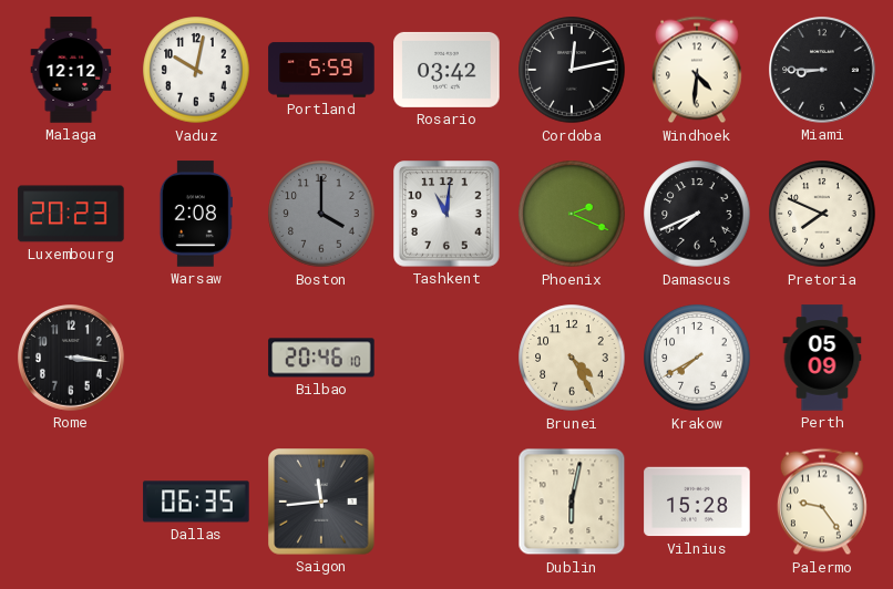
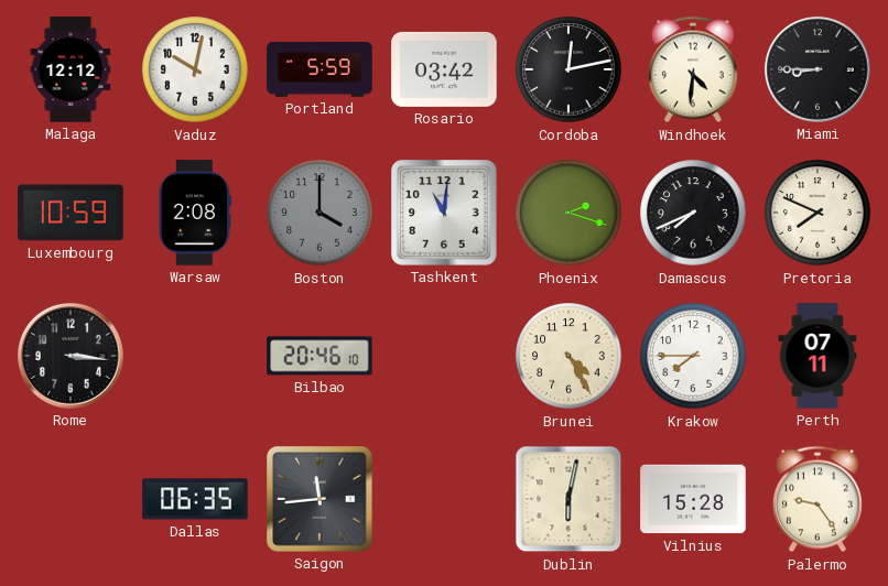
Luxembourg: 20:23 -> 10:59 (71, 213)
Phoenix: 2:19 -> 2:18 (568, 213)
Krakow: 7:40 -> 7:45 (693, 356)
Perth: 05:09 -> 07:11 (817, 356)
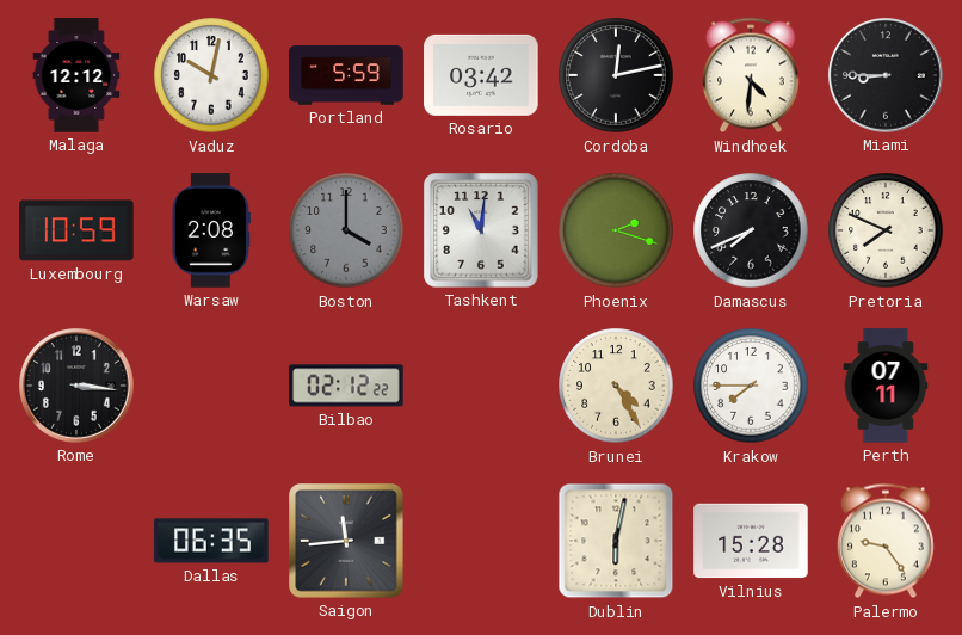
Bilbao: 20:46 -> 02:12 (346, 386)
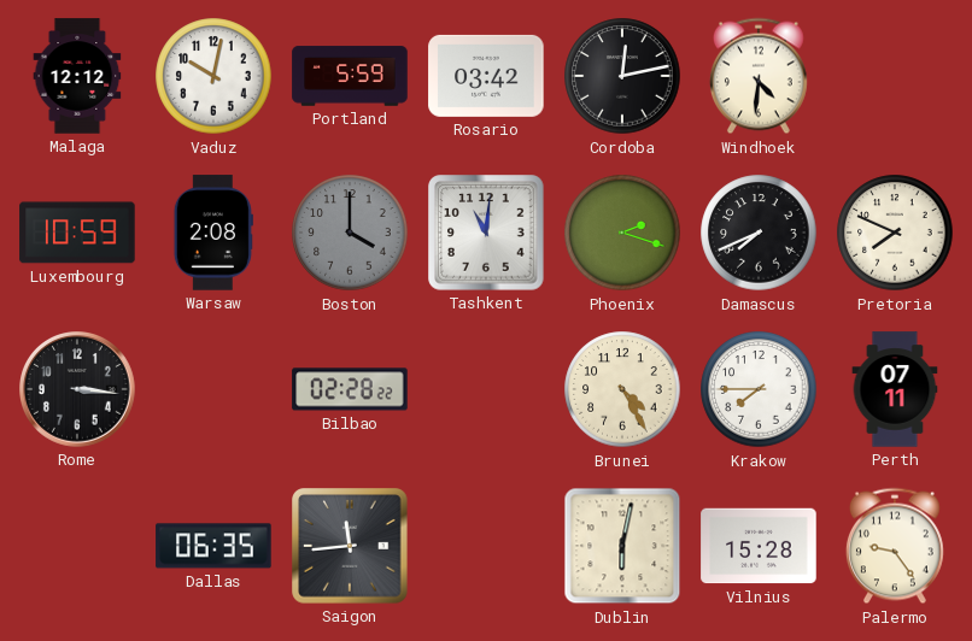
Miami: 8:45 -> none (886, 75)
Bilbao: 02:12 -> 02:28 (350, 389)
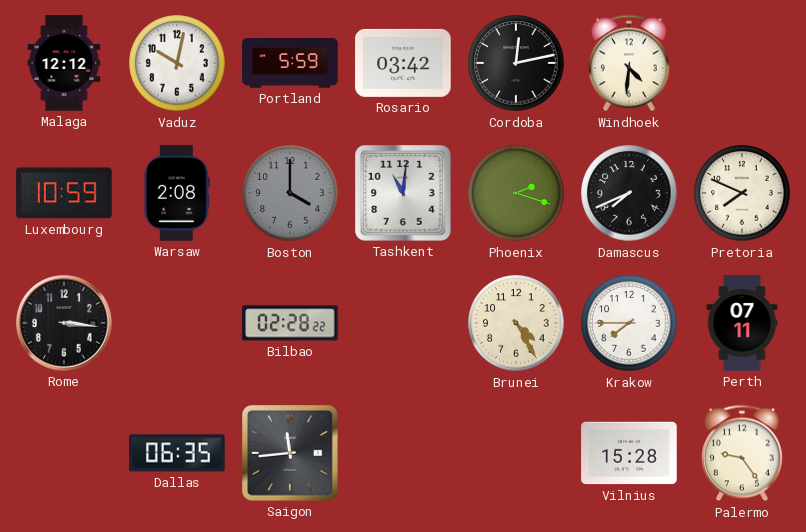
Dublin: 6:02 -> none (622, 546)
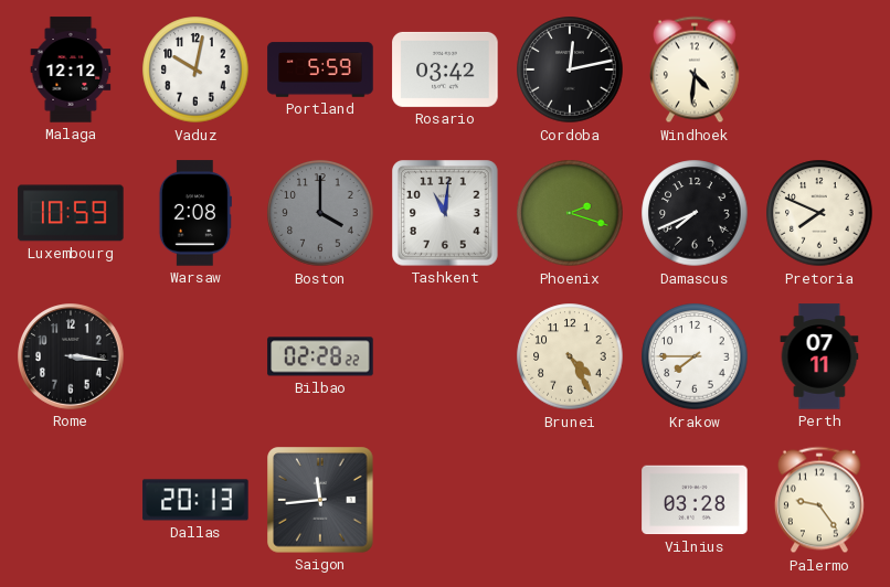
Dallas: 06:35 -> 20:13 (195, 500)
Vilnius: 15:28 -> 03:28 (695, 500)
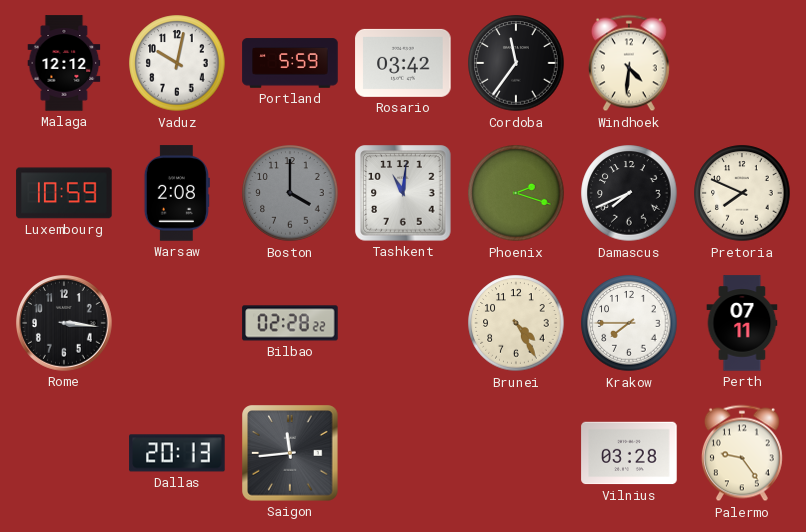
Cordoba: 12:13 -> 11:36 (516, 63)
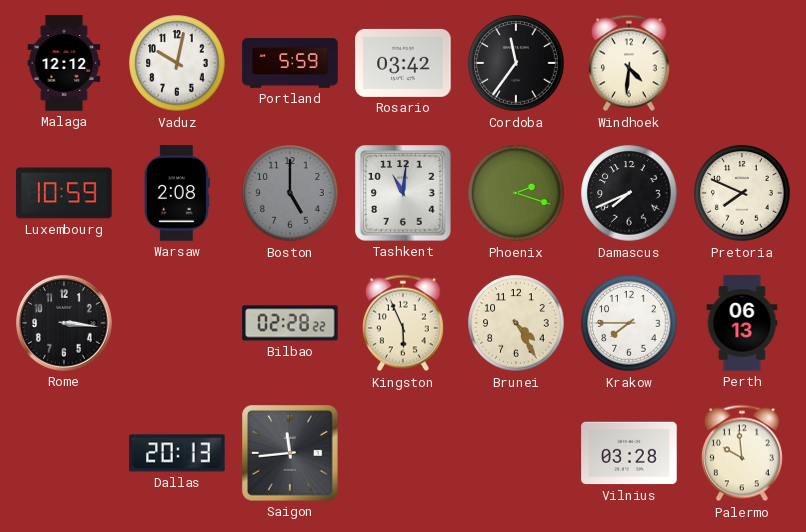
Boston: 4:00 -> 5:00 (290, 193)
Kingston: none -> 5:56 (403, 323)
Perth: 07:11 -> 06:13 (742, 323)
Palermo: 9:24 -> 9:59 (742, 453)
